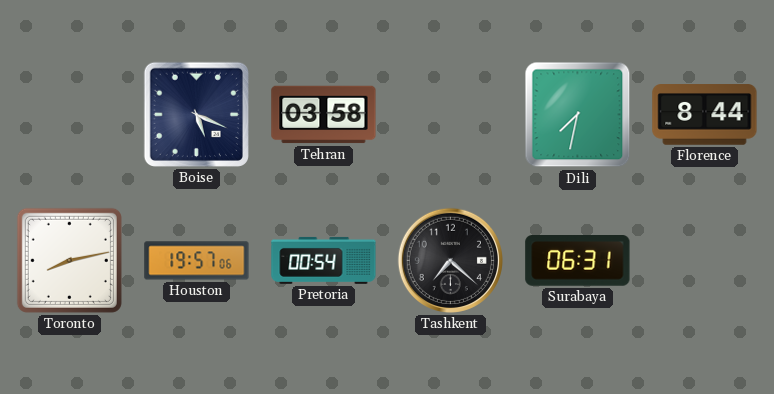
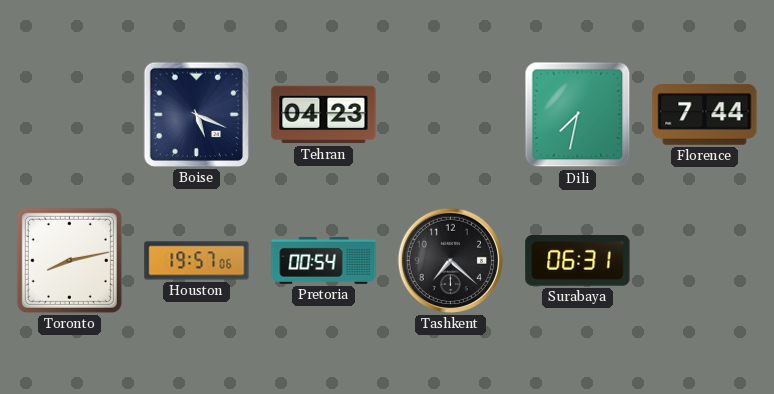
Tehran: 03:58 -> 04:23 (324, 115)
Florence: 8:44 -> 7:44 (705, 115)
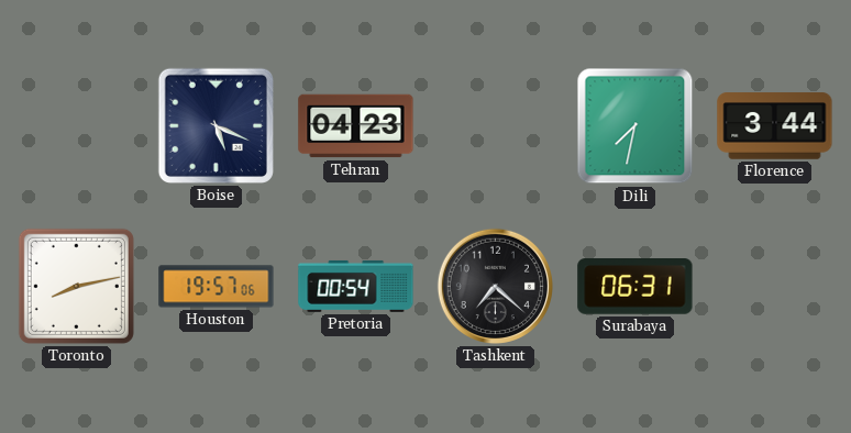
Florence: 7:44 -> 3:44 (775, 126)
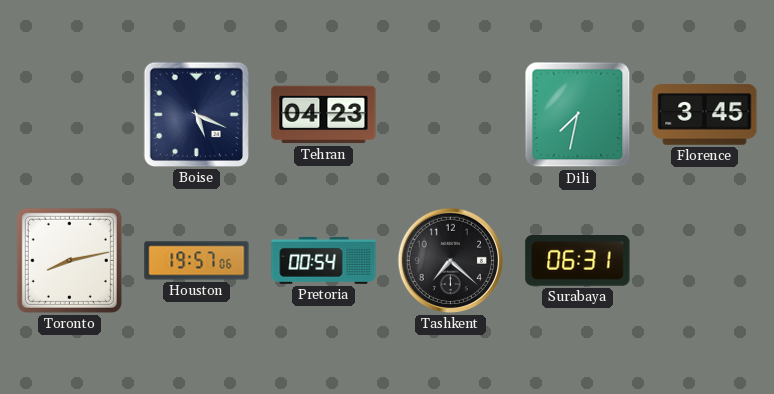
Florence: 3:44 -> 3:45 (705, 115)
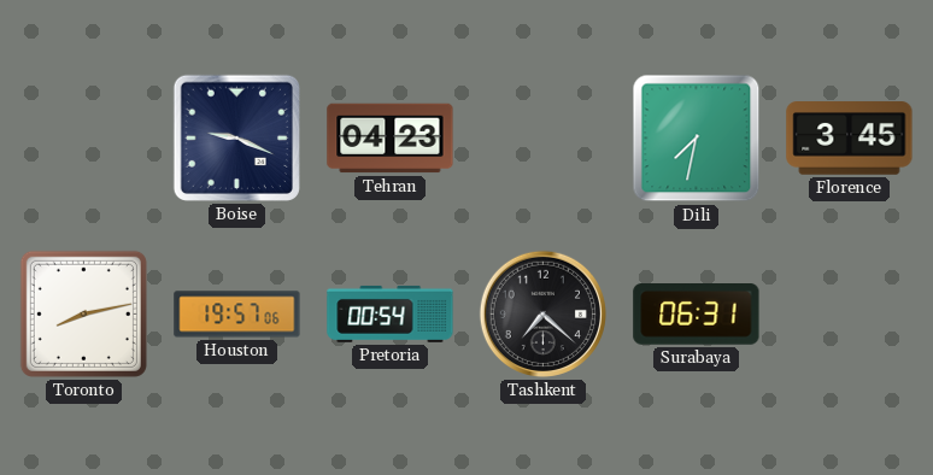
Boise: 5:19 -> 9:19 (236, 137)
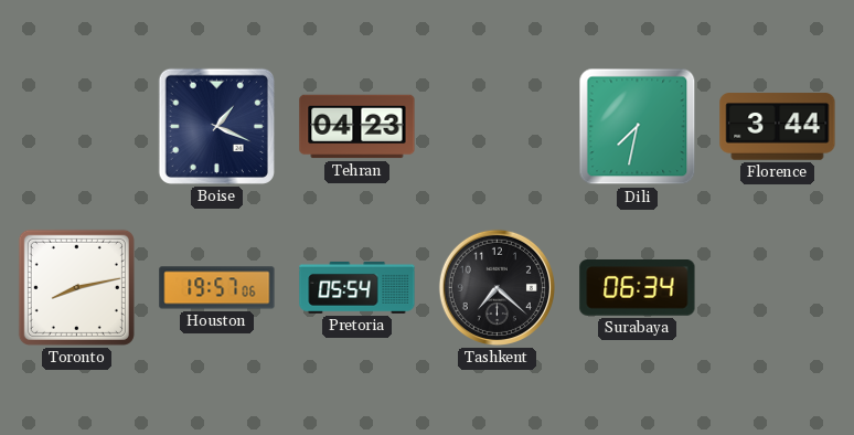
Boise: 9:19 -> 1:19 (216, 126)
Florence: 3:45 -> 3:44 (778, 127)
Pretoria: 00:54 -> 05:54 (357, 287)
Surabaya: 06:31 -> 06:34 (638, 288)
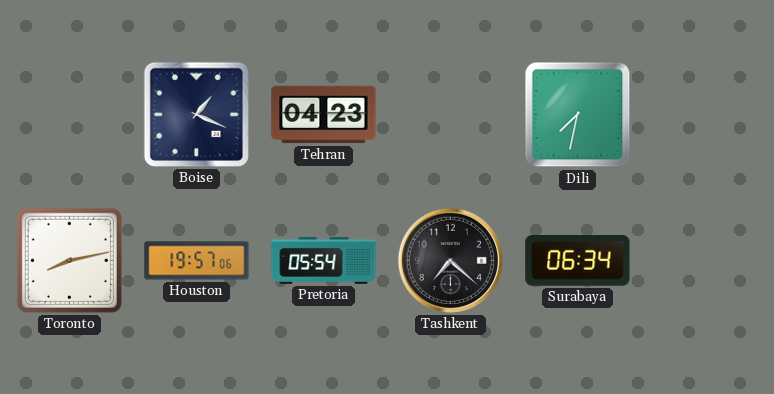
Florence: 3:44 -> none (778, 127)
